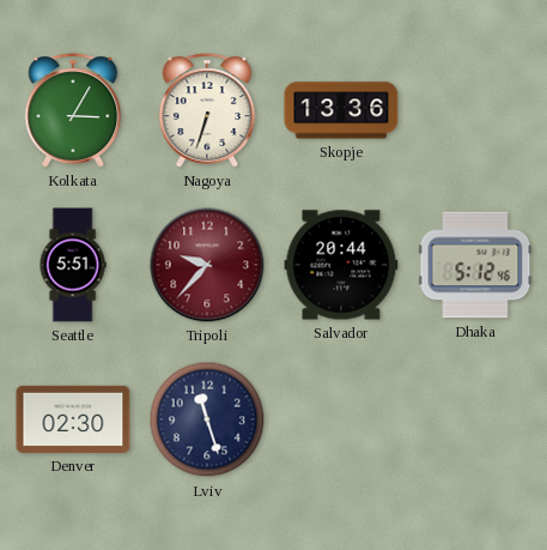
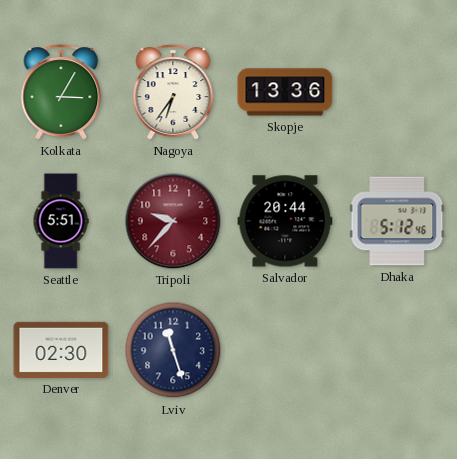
Nagoya: 6:33 -> 6:36 (173, 92)
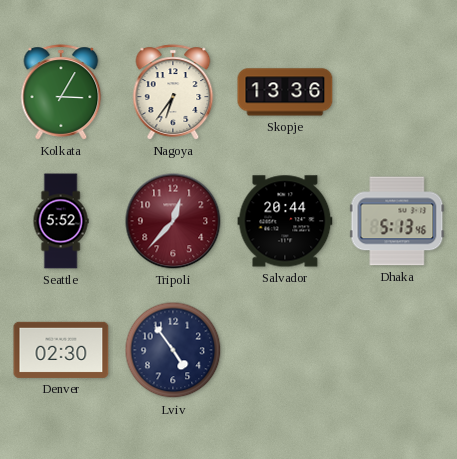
Seattle: 5:51 -> 5:52 (61, 221)
Tripoli: 9:37 -> 12:37 (173, 221)
Dhaka: 5:12 -> 5:13 (397, 221)
Lviv: 11:27 -> 4:54 (173, 350)
